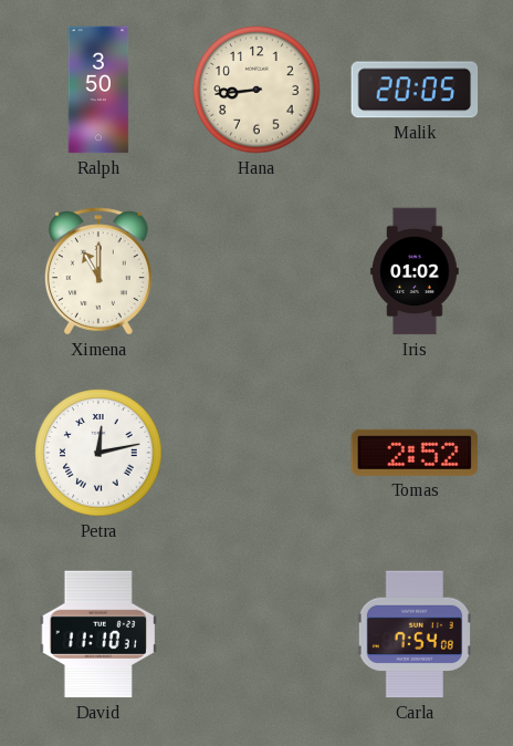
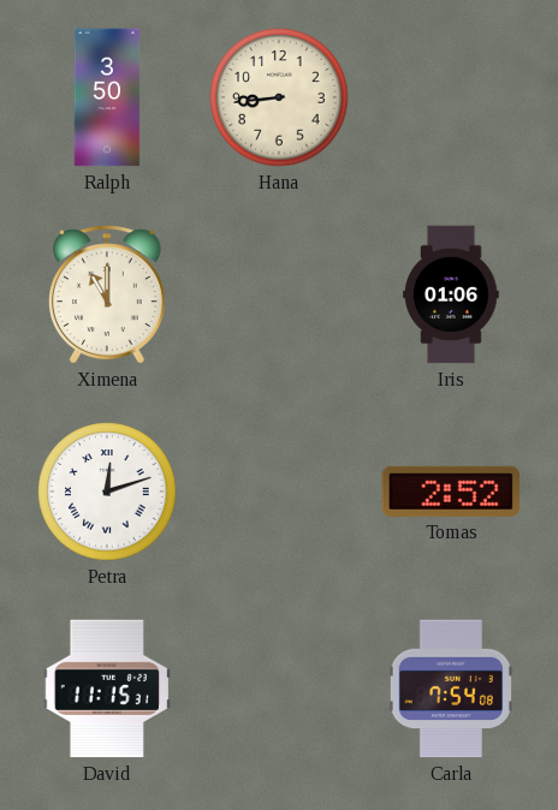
Malik: 20:05 -> none (415, 90)
Iris: 01:02 -> 01:06 (451, 294)
Petra: 12:13 -> 12:12 (107, 492)
David: 11:10 -> 11:15 (107, 689)
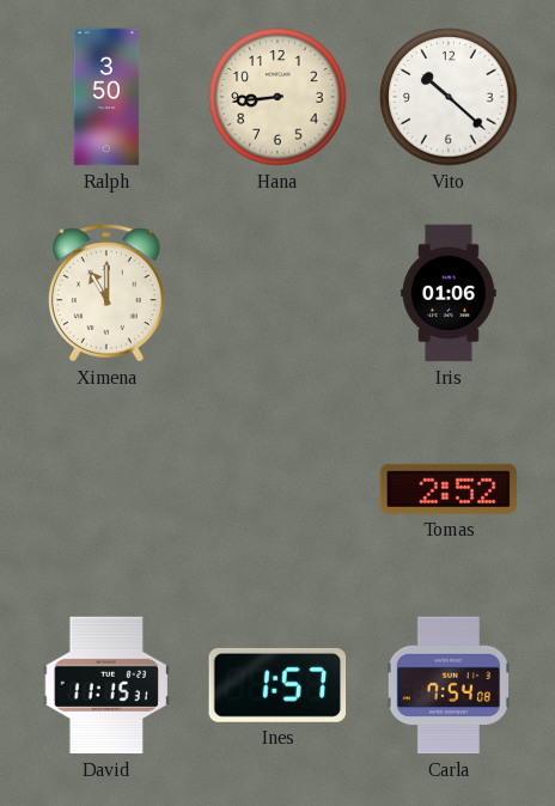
Vito: none -> 10:22 (449, 97)
Petra: 12:12 -> none (107, 492)
Ines: none -> 1:57 (277, 685)
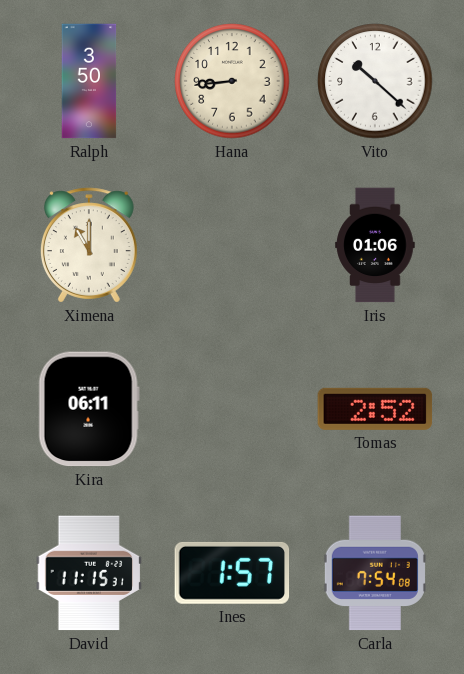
Kira: none -> 06:11 (89, 409)
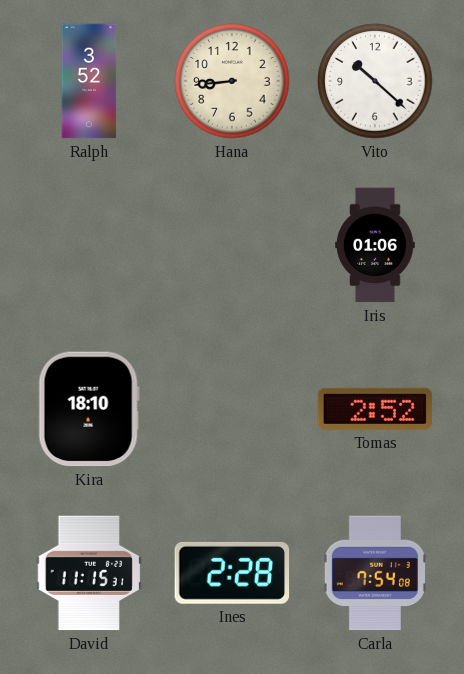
Ralph: 3:50 -> 3:52 (89, 81)
Ximena: 11:00 -> none (89, 245)
Kira: 06:11 -> 18:10 (89, 409)
Ines: 1:57 -> 2:28 (232, 573)
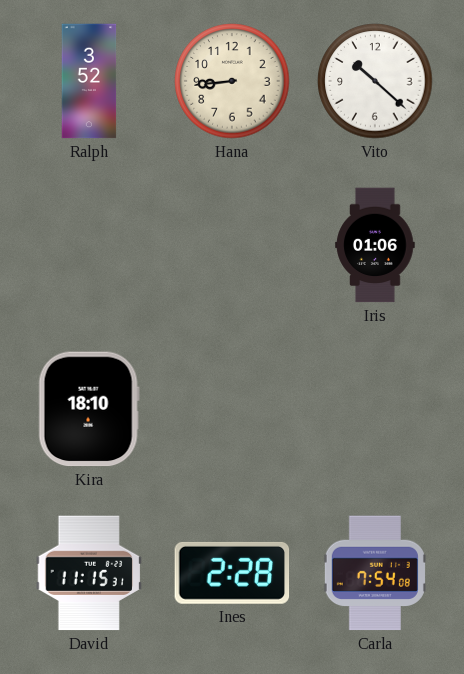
Tomas: 2:52 -> none (375, 409)
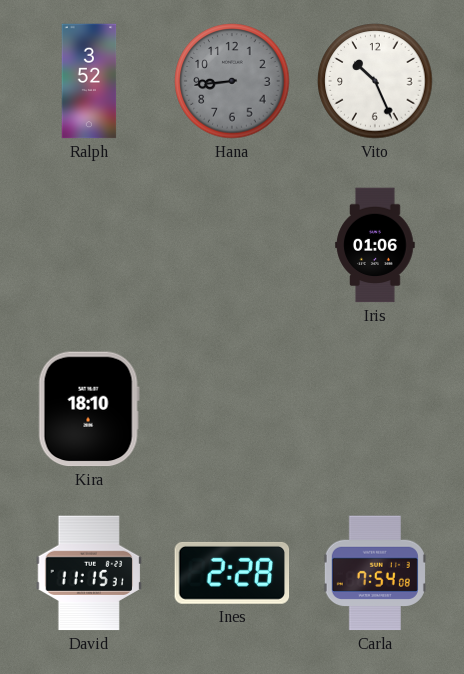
Hana dial: cream -> grey (232, 81)
Vito: 10:22 -> 10:26 (375, 81)
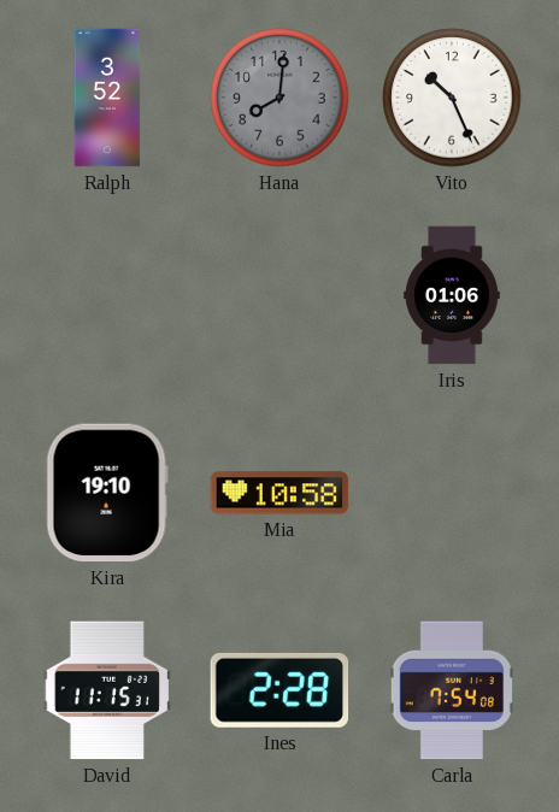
Hana: 8:44 -> 8:01 (279, 98)
Kira: 18:10 -> 19:10 (107, 493)
Mia: none -> 10:58 (279, 493)
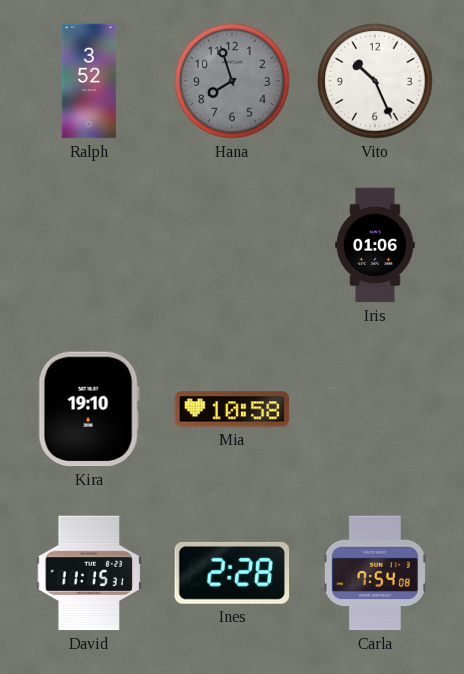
Hana: 8:01 -> 7:57 (232, 81)
